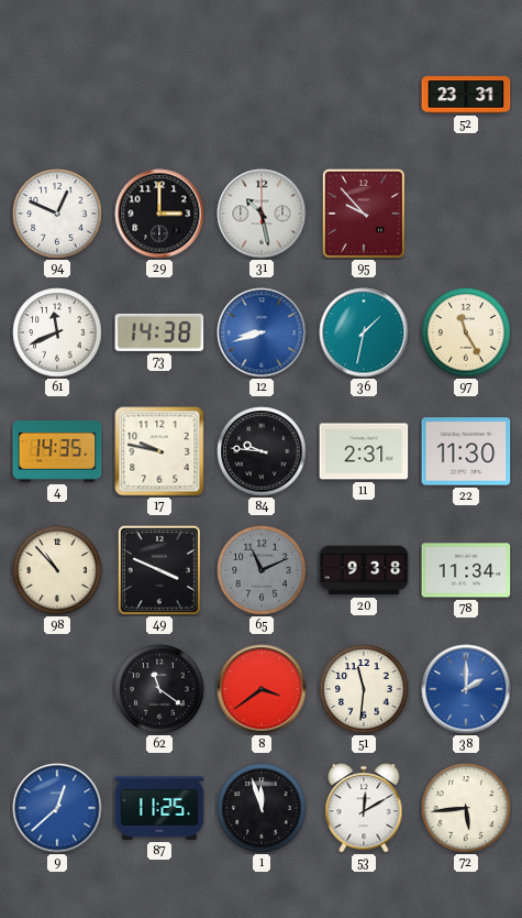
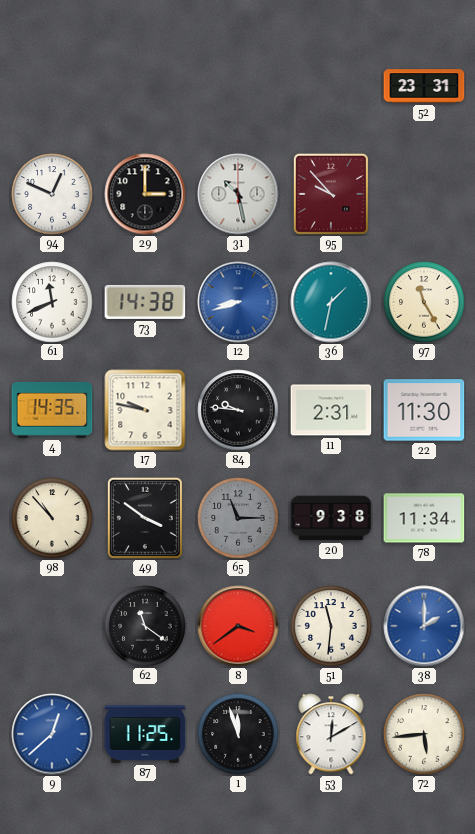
49: 3:49 -> 3:51 (145, 518)
65: 11:11 -> 11:15 (238, 518)
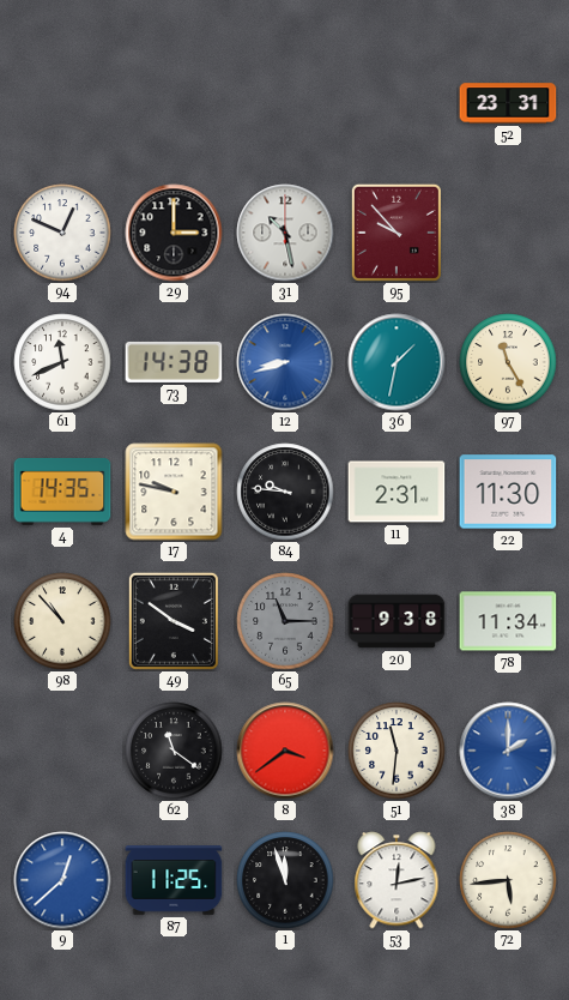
53: 12:10 -> 12:13 (397, 880)
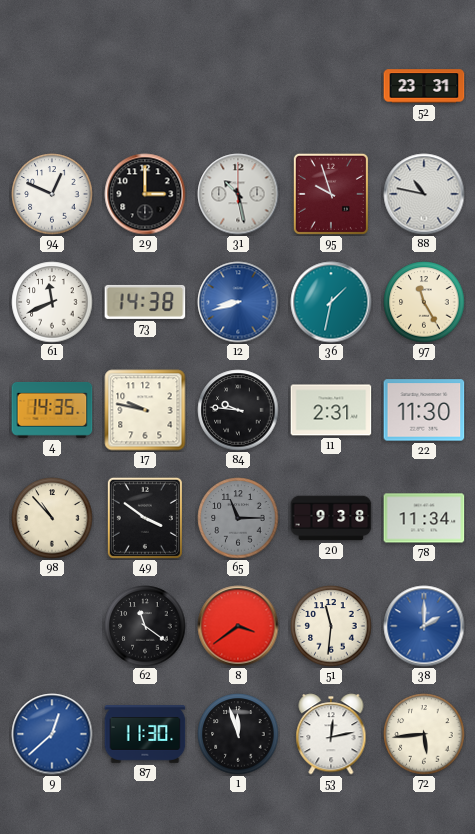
95: 9:53 -> 9:57 (331, 194)
88: none -> 10:47 (424, 194)
87: 11:25 -> 11:30 (145, 734)
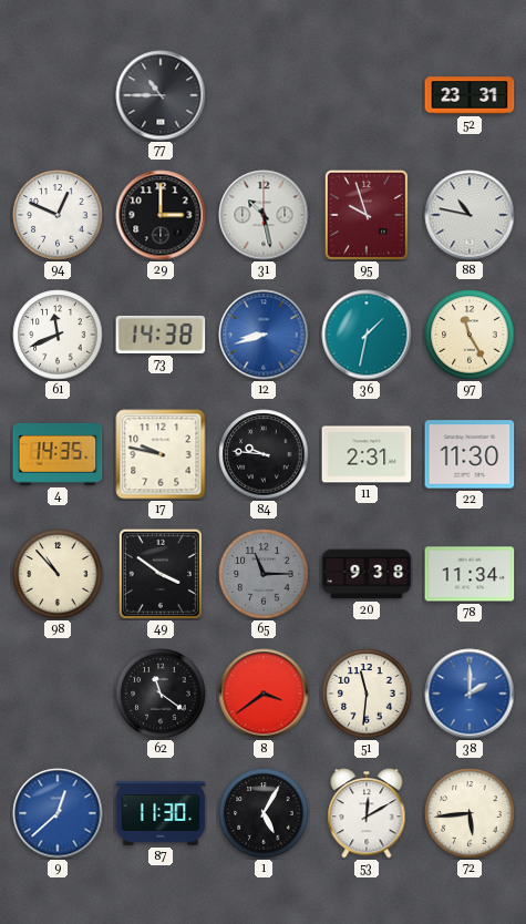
77: none -> 10:45 (161, 95)
1: 11:57 -> 5:05 (264, 813)
53: 12:13 -> 12:10 (367, 813)
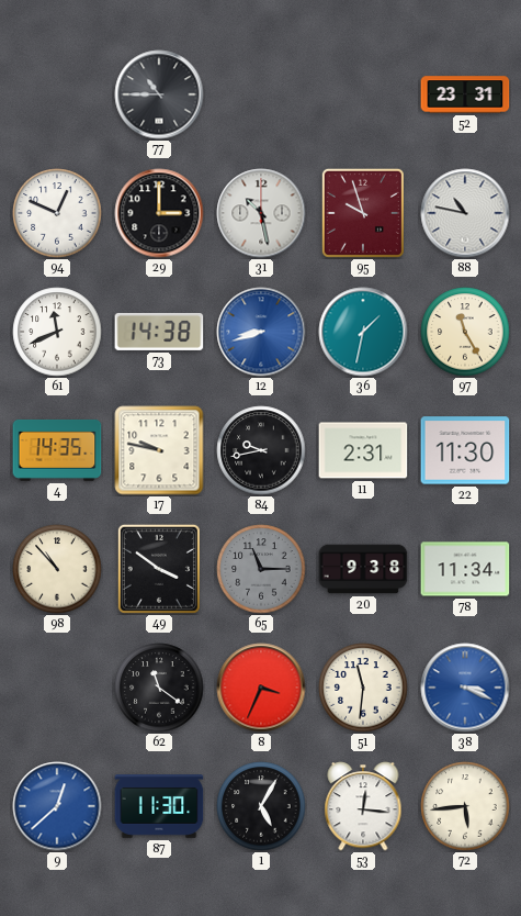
84: 9:46 -> 9:43 (261, 450)
8: 3:39 -> 3:34 (261, 688)
38: 2:00 -> 3:19 (465, 688)
53: 12:10 -> 12:16 (363, 806)
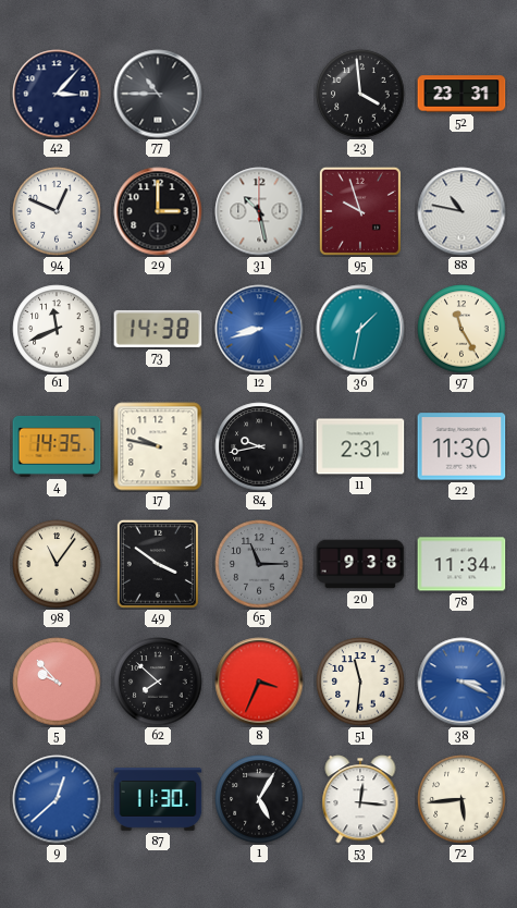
42: none -> 3:07 (57, 94)
23: none -> 3:59 (360, 94)
98: 10:53 -> 11:06 (57, 564)
5: none -> 9:53 (57, 682)
62: 11:21 -> 7:52 (158, 682)
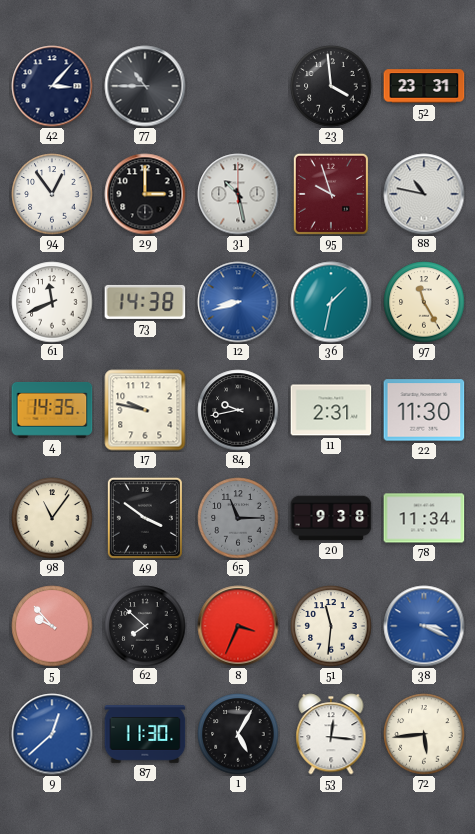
94: 12:49 -> 12:54 (52, 194)
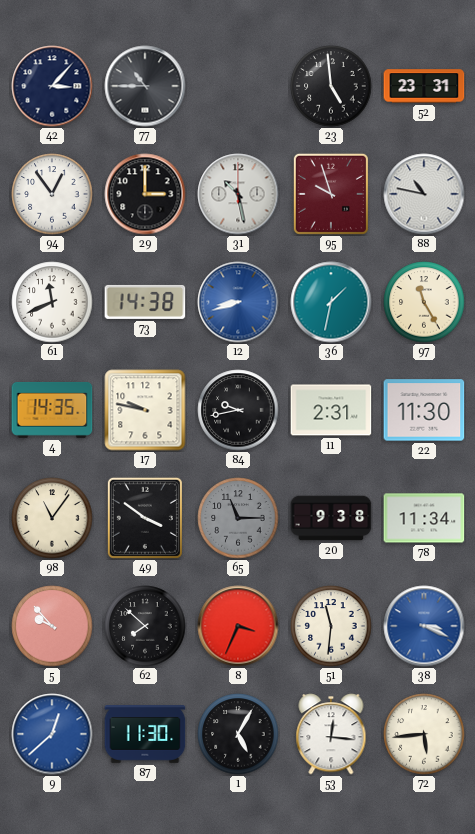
23: 3:59 -> 4:59 (331, 86)
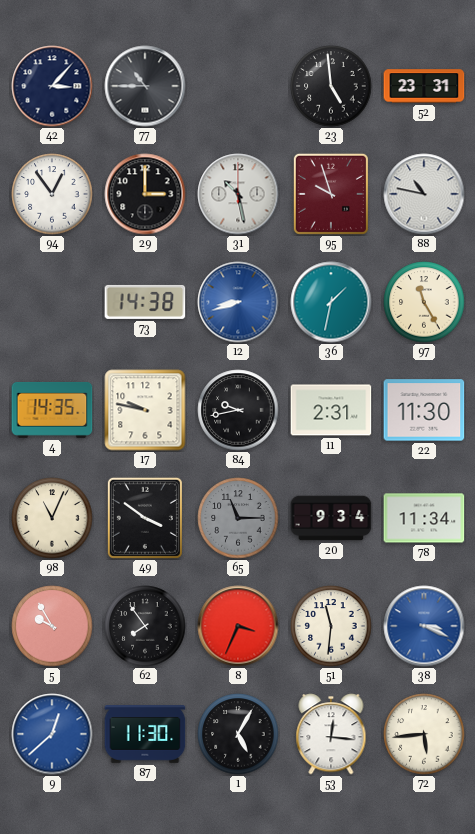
61: 11:41 -> none (52, 302)
98: 11:06 -> 11:04 (52, 518)
20: 9:38 -> 9:34 (331, 518)
5: 9:53 -> 9:55 (52, 626)
62: 7:52 -> 7:54 (145, 626)
